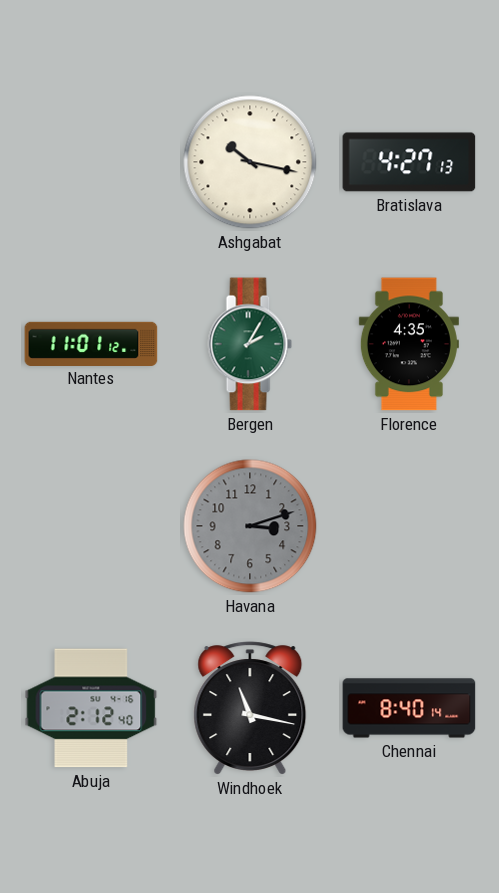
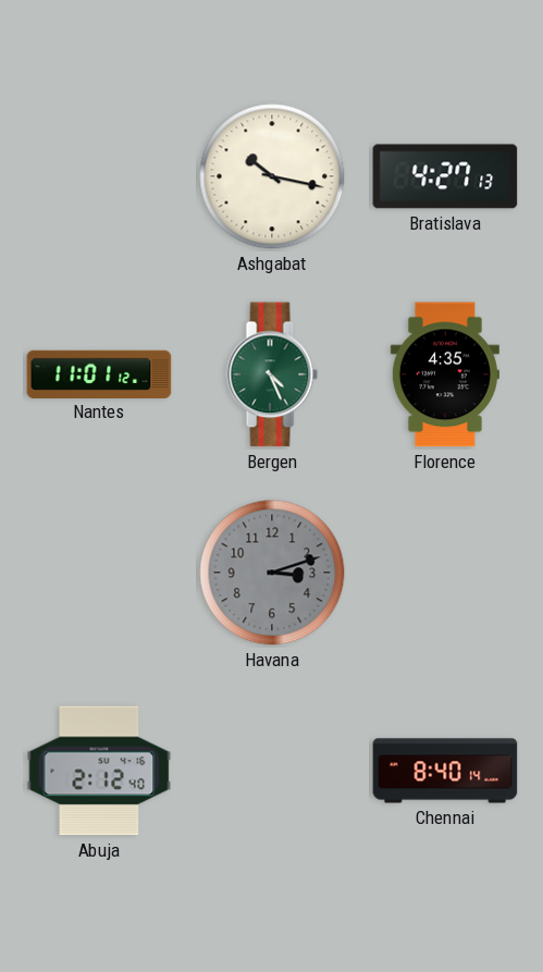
Bergen: 2:05 -> 4:26 (272, 374)
Windhoek: 11:17 -> none (250, 708)
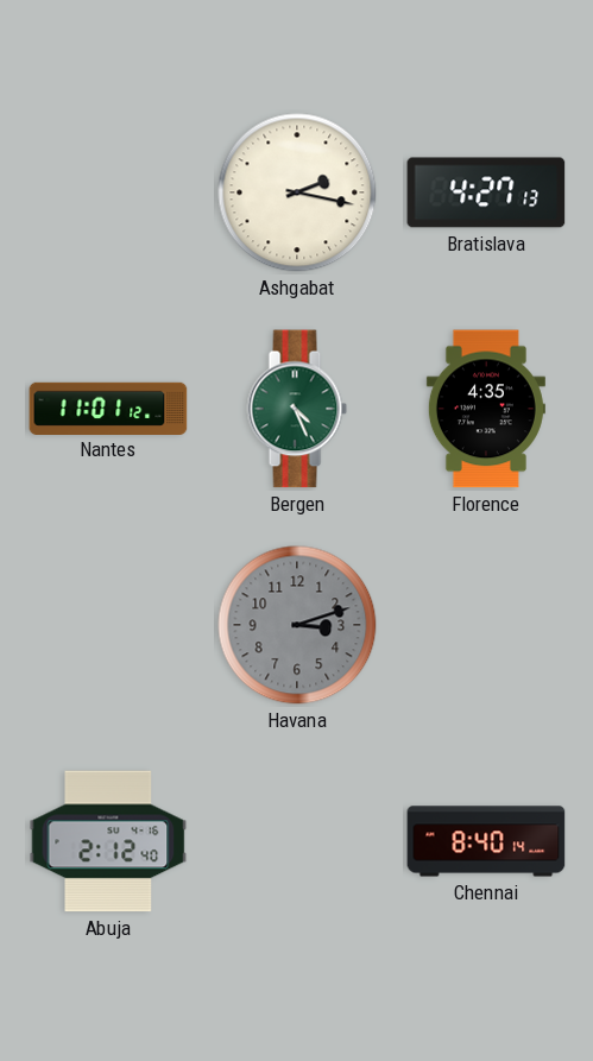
Ashgabat: 10:17 -> 2:17 (297, 192)
